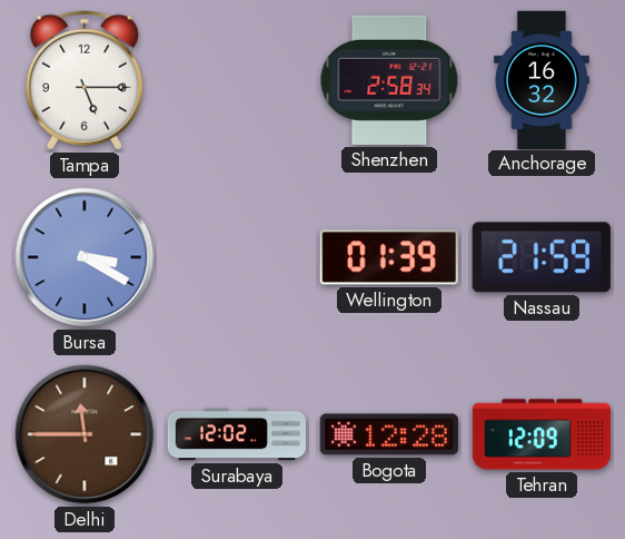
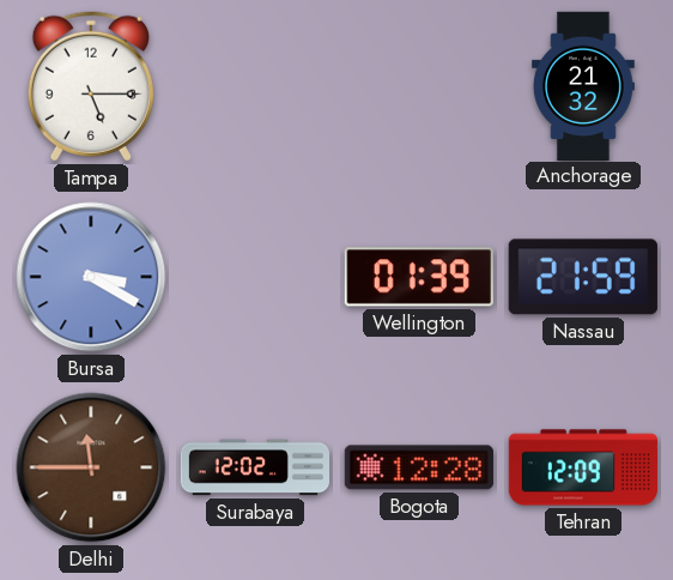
Shenzhen: 2:58 -> none (389, 80)
Anchorage: 16:32 -> 21:32 (583, 85)
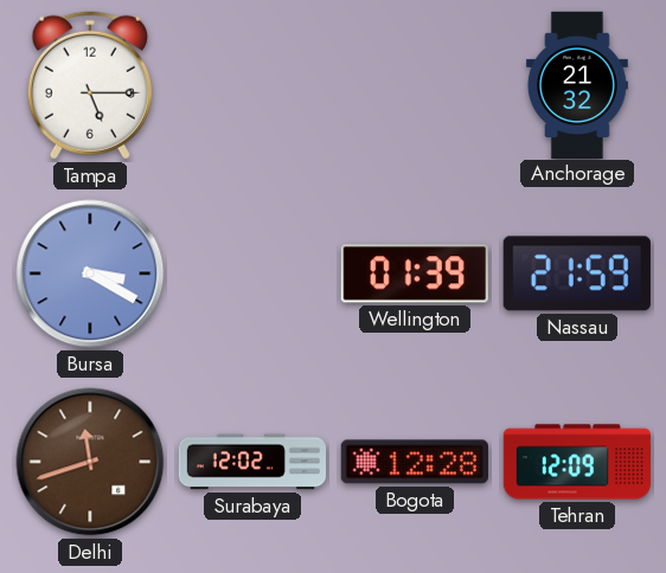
Delhi: 11:45 -> 11:42 (90, 462)
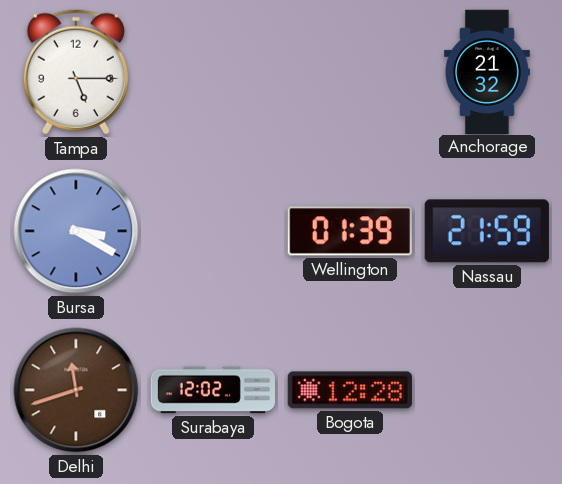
Tehran: 12:09 -> none (576, 462)
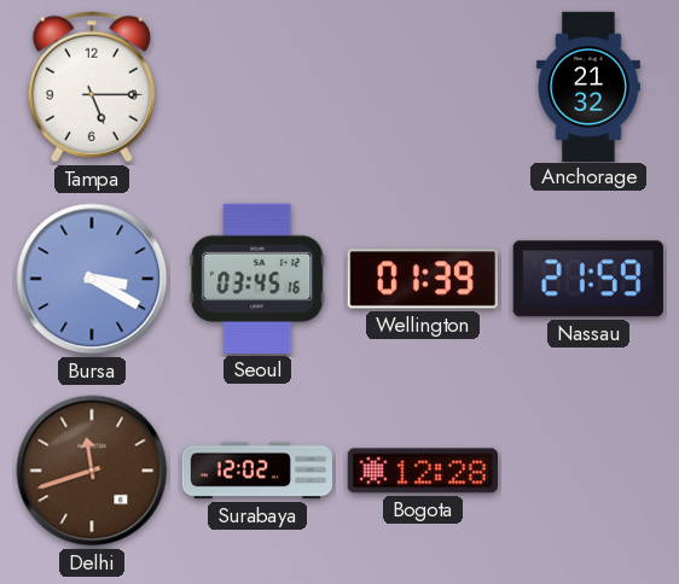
Seoul: none -> 03:45 (257, 279)
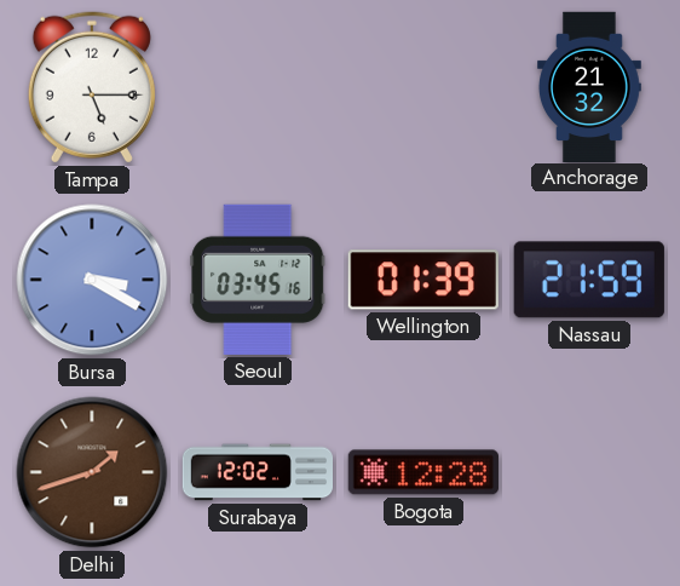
Delhi: 11:42 -> 1:42 (92, 472)
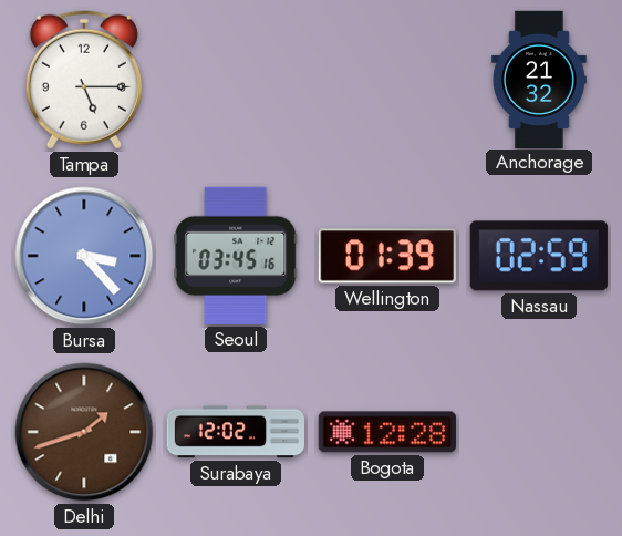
Bursa: 3:20 -> 3:23 (84, 256)
Nassau: 21:59 -> 02:59 (539, 256)
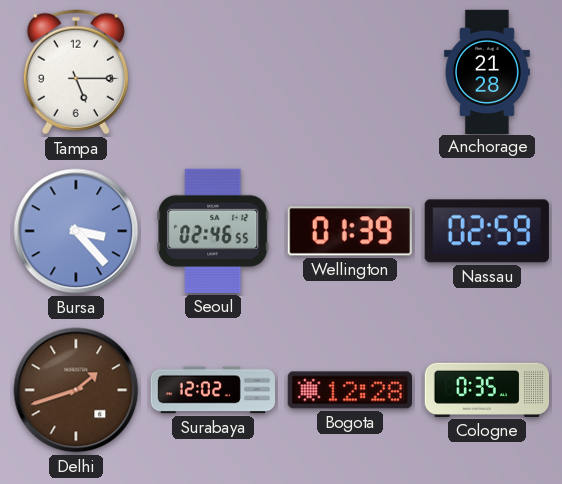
Anchorage: 21:32 -> 21:28 (487, 71)
Seoul: 03:45 -> 02:46 (213, 231)
Cologne: none -> 0:35 (486, 390)
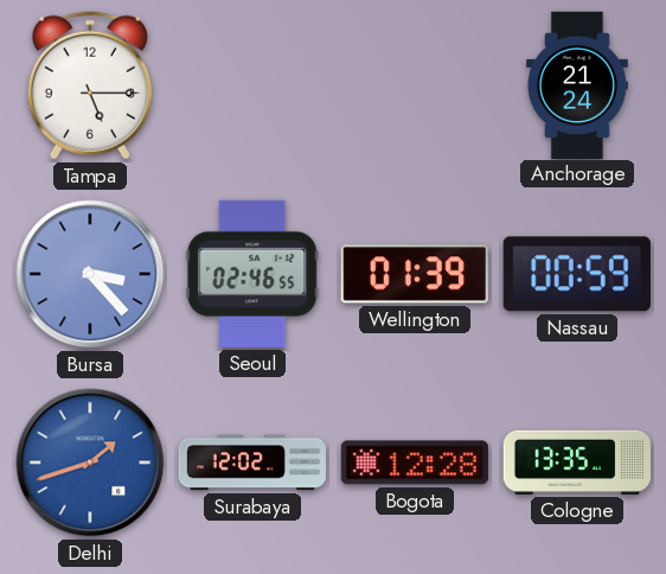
Anchorage: 21:28 -> 21:24 (577, 84)
Nassau: 02:59 -> 00:59 (577, 274)
Delhi dial: brown -> blue (90, 463)
Cologne: 0:35 -> 13:35 (576, 463)
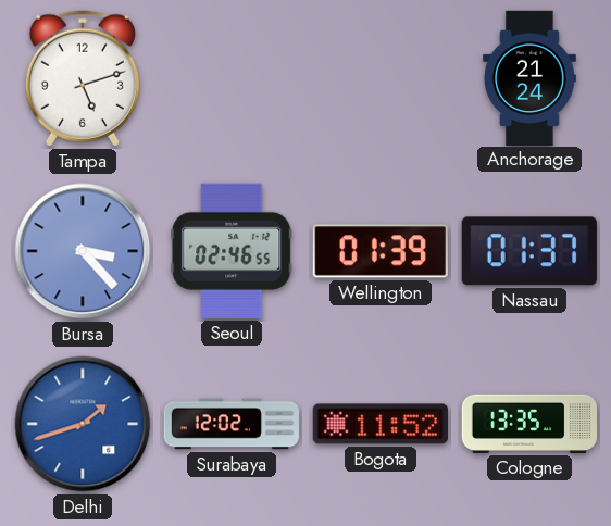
Tampa: 5:15 -> 5:12 (83, 78)
Nassau: 00:59 -> 01:37 (529, 251)
Bogota: 12:28 -> 11:52 (381, 424)
